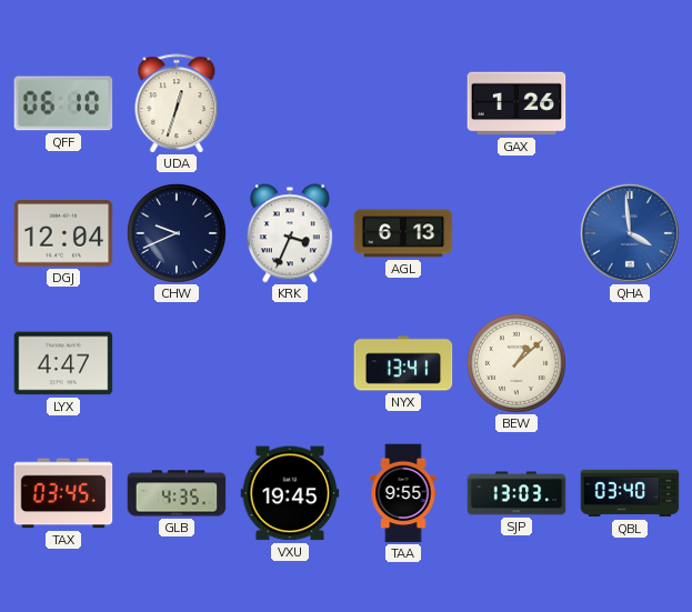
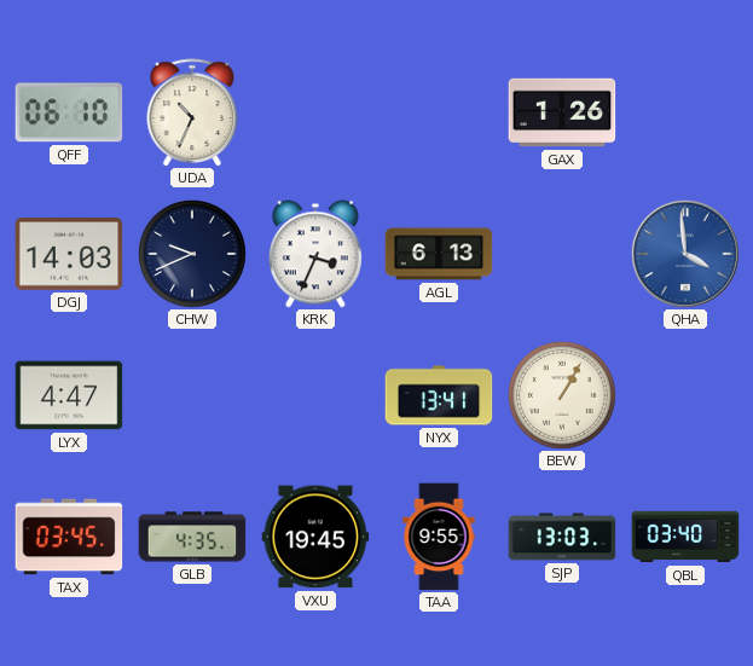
UDA: 12:33 -> 10:34 (192, 112)
DGJ: 12:04 -> 14:03 (69, 254)
BEW: 1:08 -> 1:05 (562, 395)
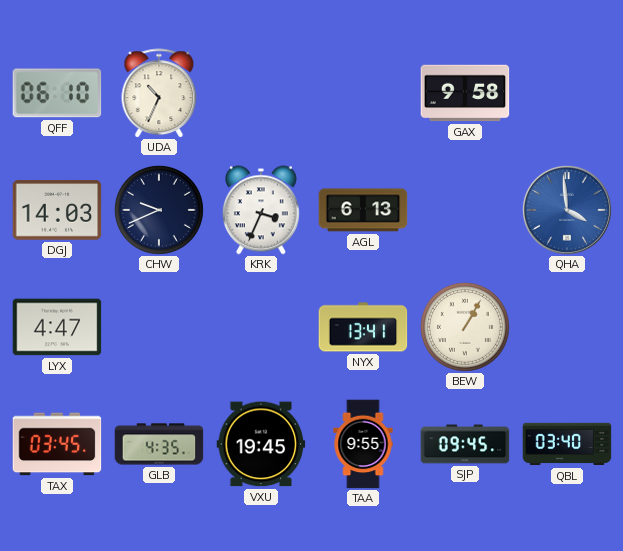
GAX: 1:26 -> 9:58 (465, 93)
SJP: 13:03 -> 09:45 (465, 444)
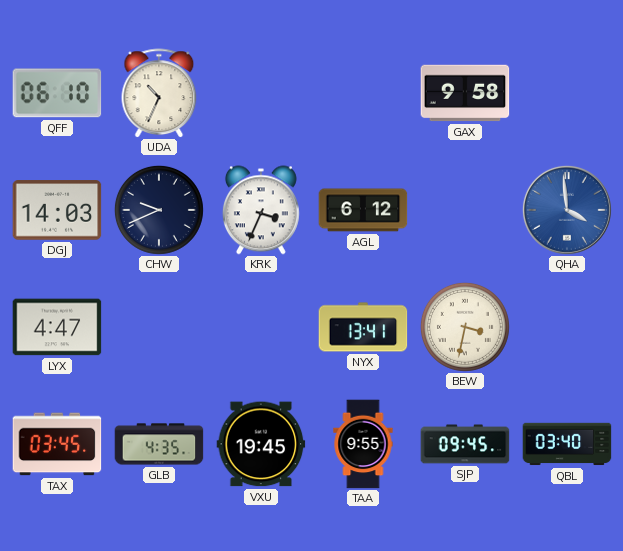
AGL: 6:13 -> 6:12 (363, 210)
BEW: 1:05 -> 3:32 (465, 327)
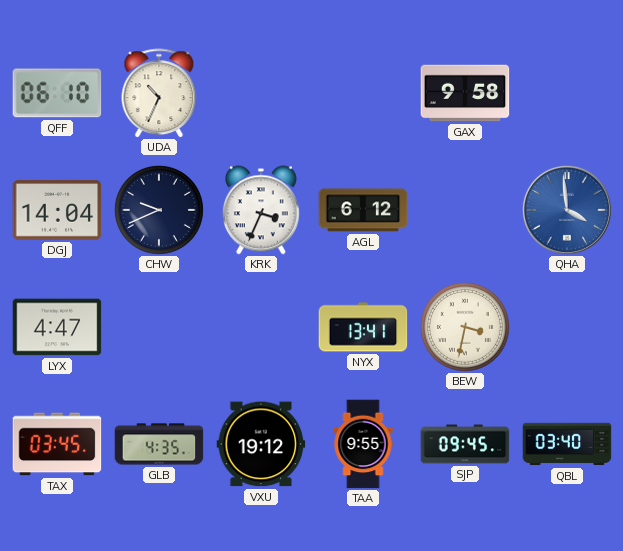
DGJ: 14:03 -> 14:04 (57, 210)
VXU: 19:45 -> 19:12 (261, 444)
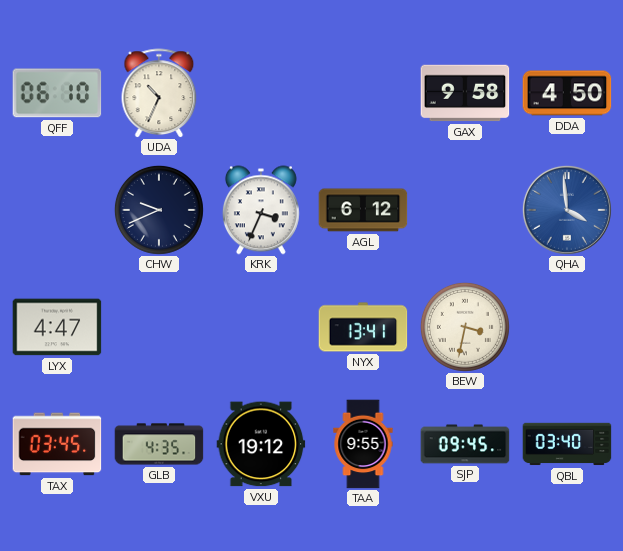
DDA: none -> 4:50 (567, 93)
DGJ: 14:04 -> none (57, 210)
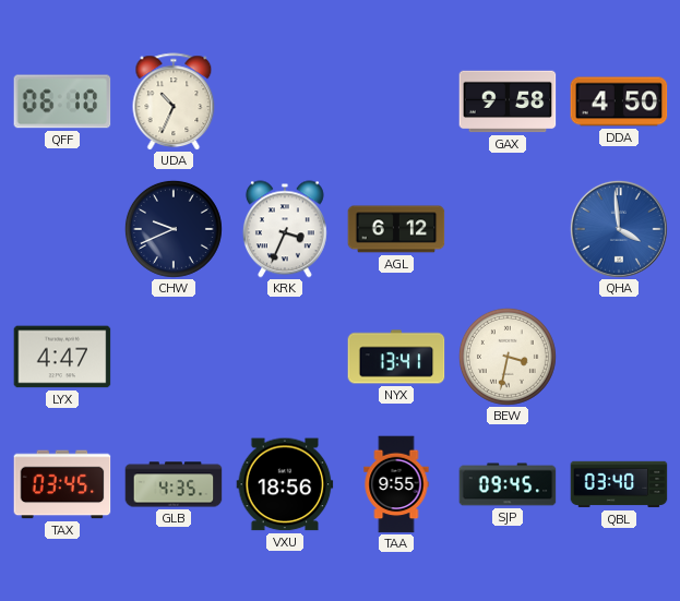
VXU: 19:12 -> 18:56 (285, 484)
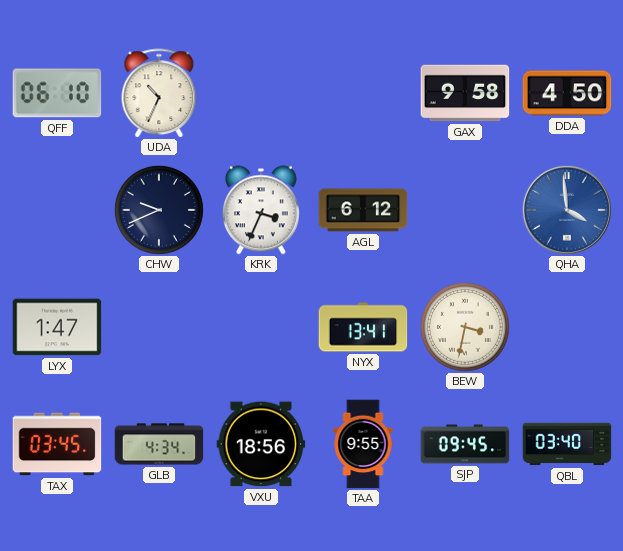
LYX: 4:47 -> 1:47 (57, 327)
GLB: 4:35 -> 4:34 (159, 444)
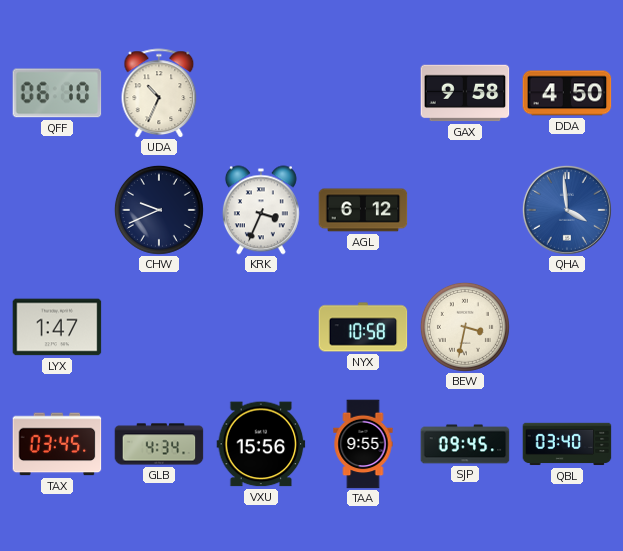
NYX: 13:41 -> 10:58 (363, 327)
VXU: 18:56 -> 15:56 (261, 444)
